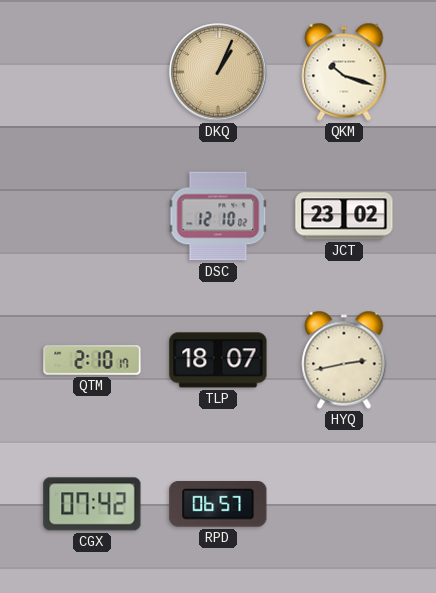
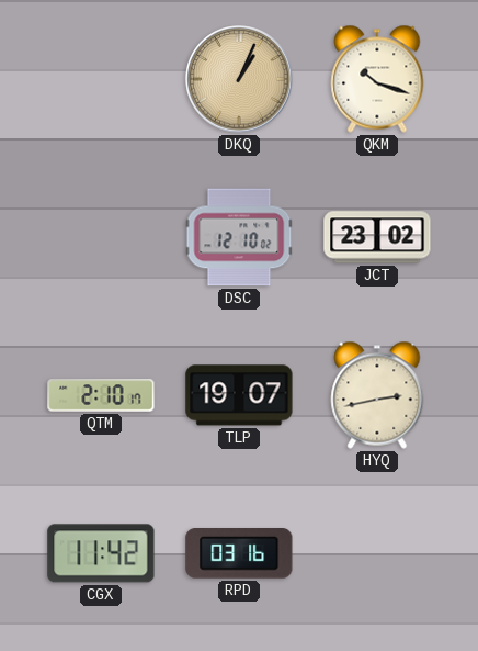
TLP: 18:07 -> 19:07 (239, 395)
CGX: 07:42 -> 11:42 (101, 553)
RPD: 06:57 -> 03:16 (239, 554)
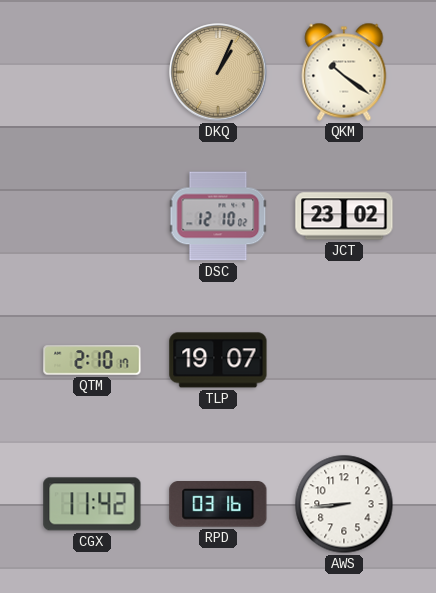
QKM: 10:18 -> 10:21 (344, 72)
HYQ: 2:43 -> none (377, 395)
AWS: none -> 8:44 (344, 504)
